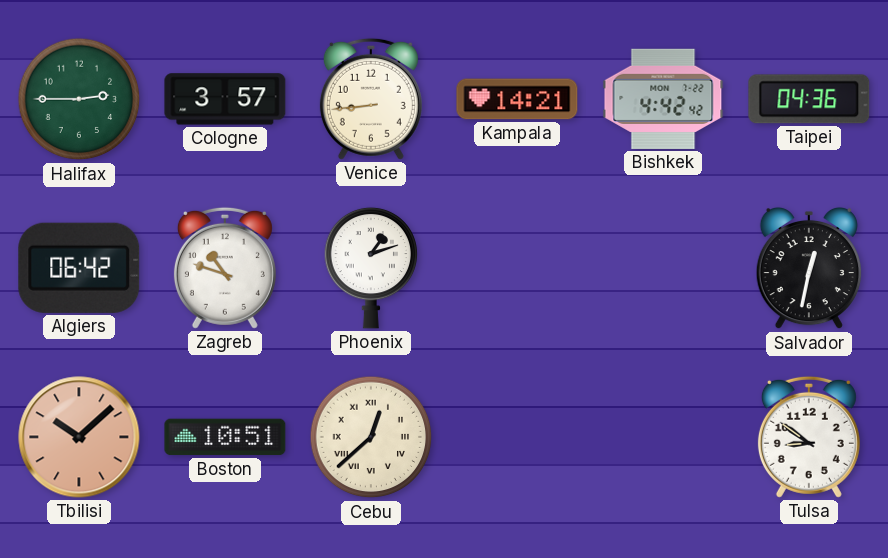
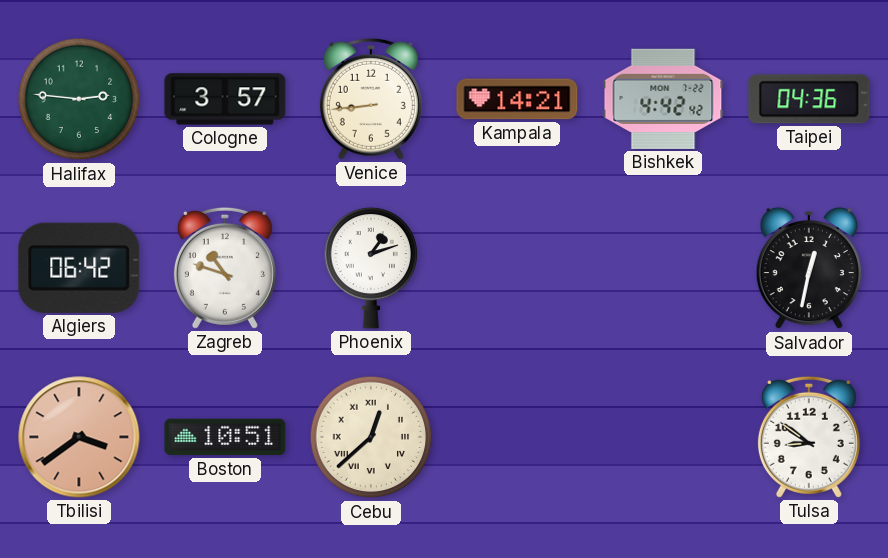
Halifax: 2:45 -> 2:46 (79, 99)
Tbilisi: 10:08 -> 3:39 (79, 437)
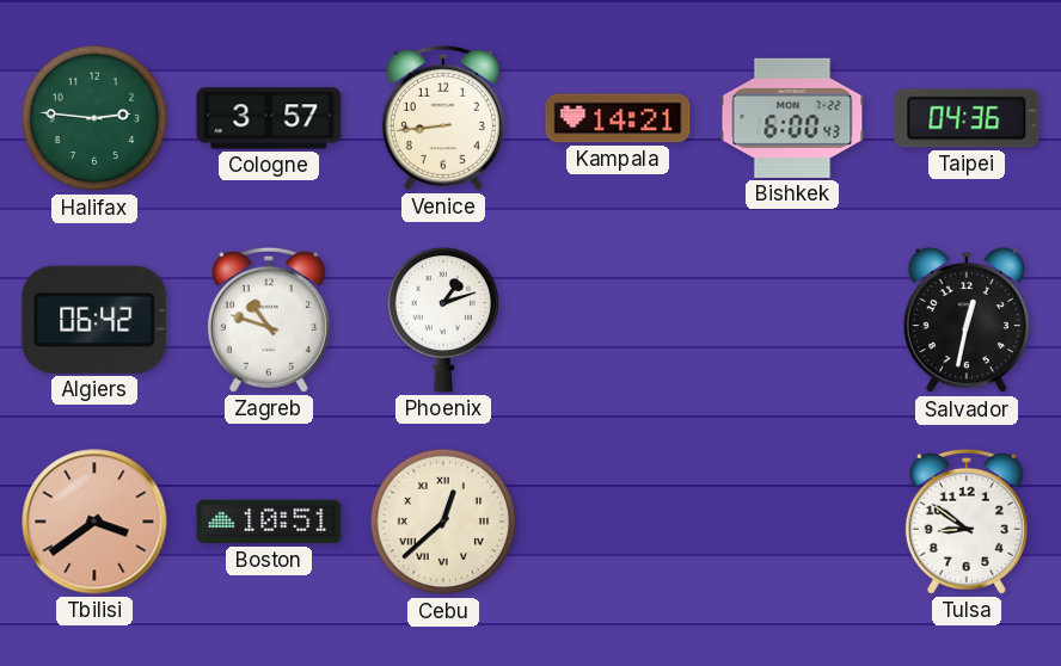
Bishkek: 4:42 -> 6:00 (792, 118)
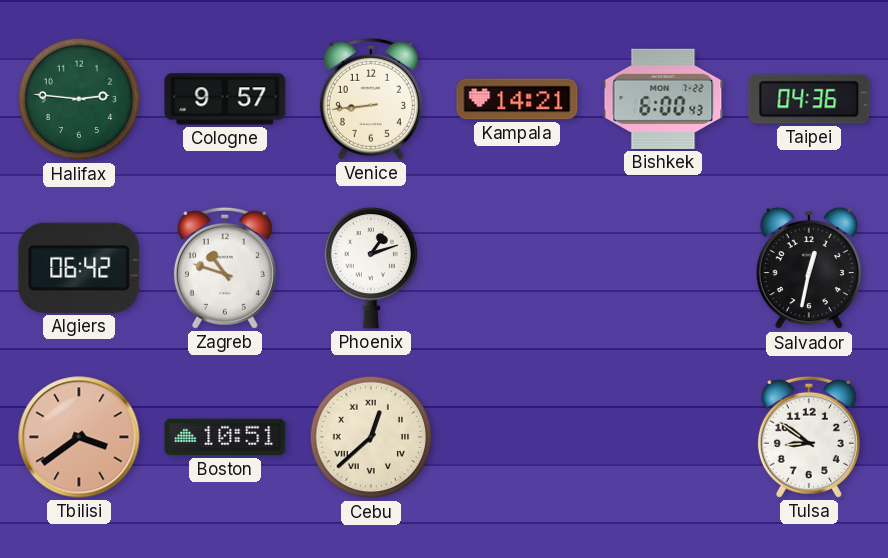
Cologne: 3:57 -> 9:57 (225, 99)
